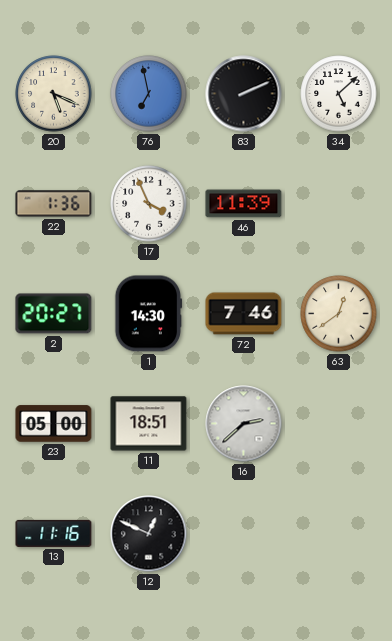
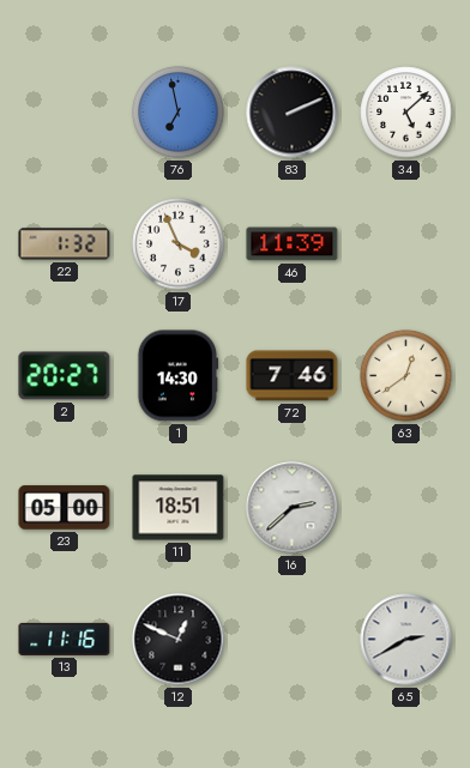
20: 5:19 -> none (54, 94)
22: 1:36 -> 1:32 (65, 244)
65: none -> 2:40 (406, 640)
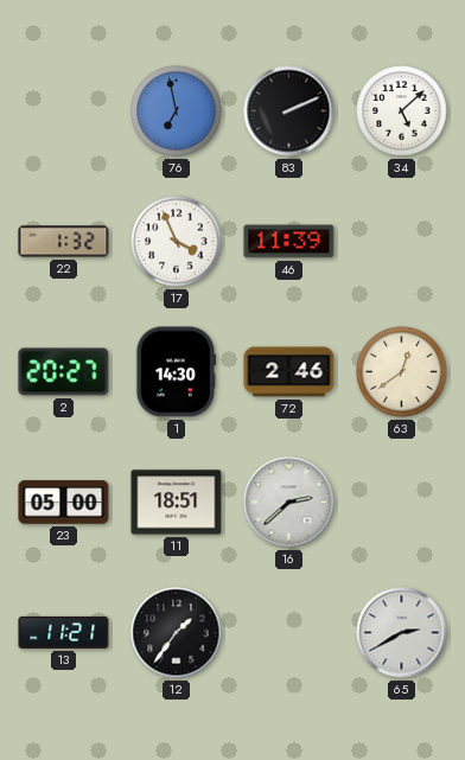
72: 7:46 -> 2:46 (289, 372)
13: 11:16 -> 11:21 (64, 632)
12: 12:49 -> 1:36 (177, 633)
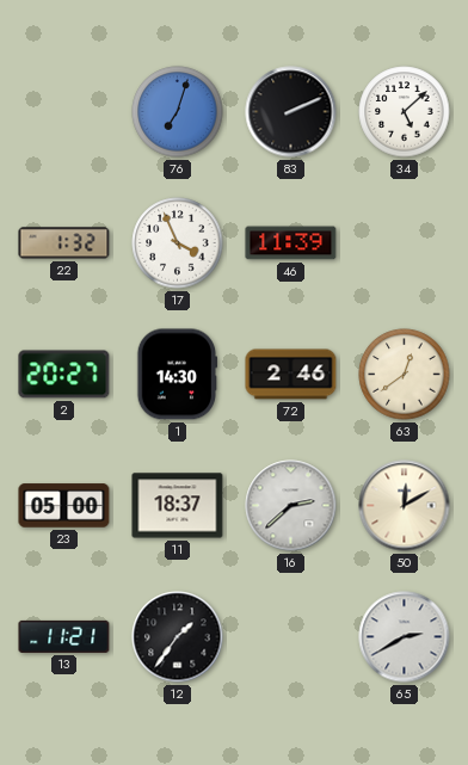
76: 6:58 -> 7:03 (178, 112)
11: 18:51 -> 18:37 (178, 506)
50: none -> 12:10 (405, 506)
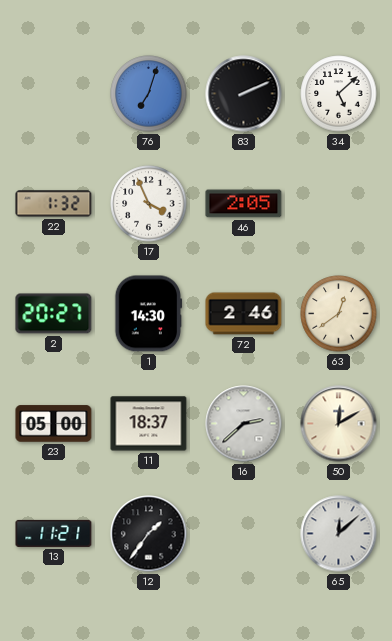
46: 11:39 -> 2:05 (244, 204)
65: 2:40 -> 12:08 (339, 534)
